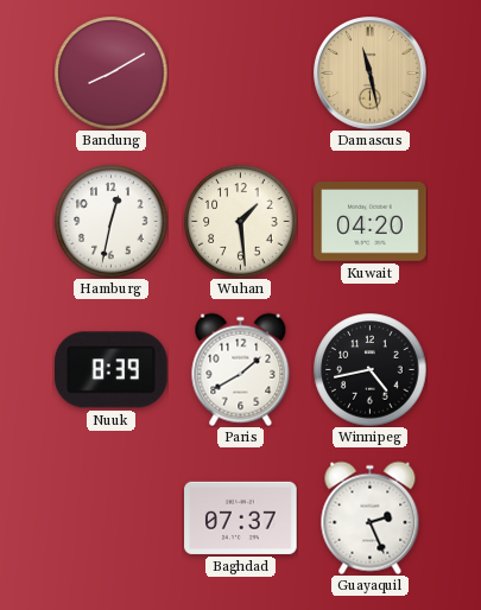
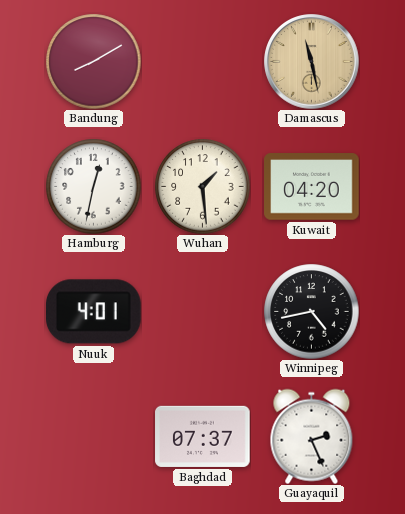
Nuuk: 8:39 -> 4:01 (94, 312)
Paris: 1:40 -> none (241, 369)
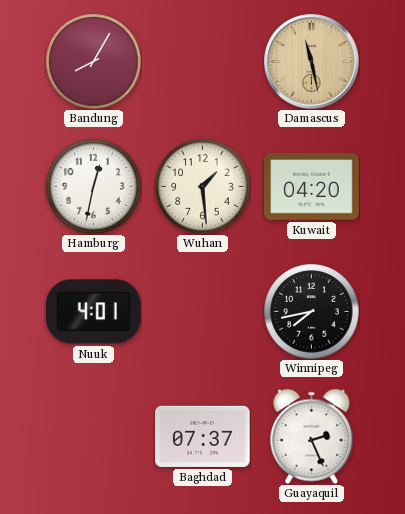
Bandung: 8:10 -> 8:05 (93, 61)
Winnipeg: 4:43 -> 7:43 (311, 311)
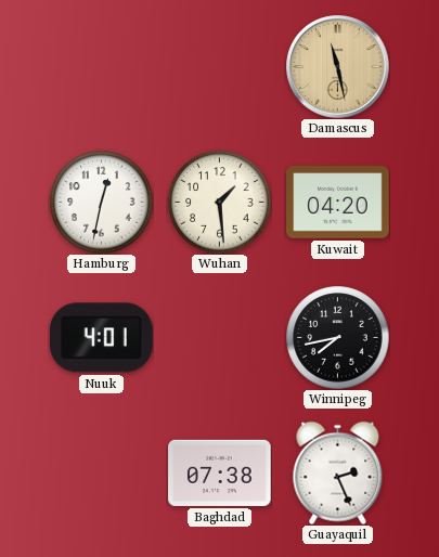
Bandung: 8:05 -> none (93, 61)
Baghdad: 07:37 -> 07:38 (220, 472)
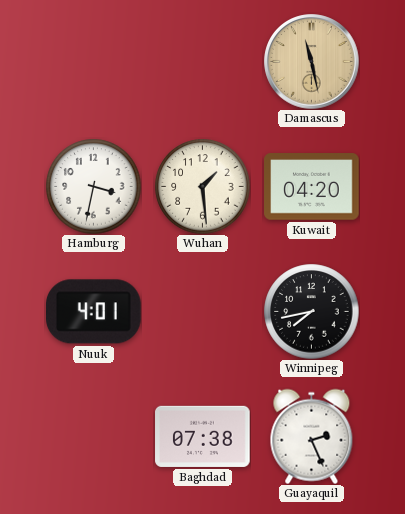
Hamburg: 12:32 -> 3:32 (93, 186)
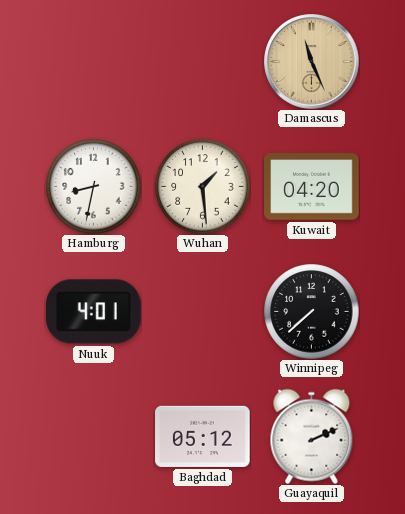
Damascus: 11:28 -> 11:26 (312, 62)
Hamburg: 3:32 -> 8:32 (93, 186)
Winnipeg: 7:43 -> 7:38 (311, 311)
Baghdad: 07:38 -> 05:12 (203, 436)
Guayaquil: 2:26 -> 2:11 (312, 436)
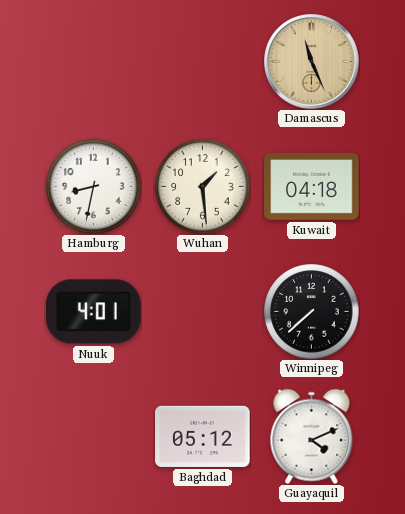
Kuwait: 04:20 -> 04:18 (312, 187)
Guayaquil: 2:11 -> 4:11 (312, 436)
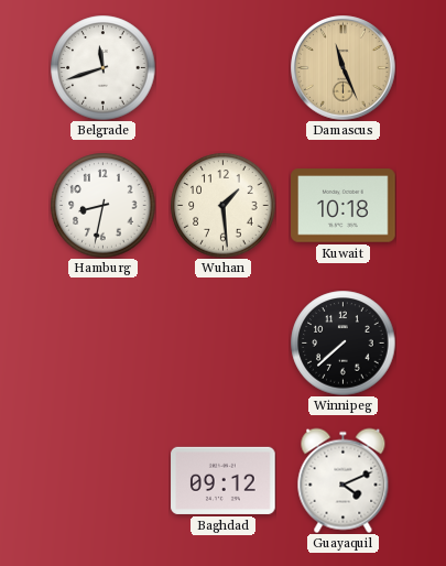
Belgrade: none -> 11:42 (102, 67)
Kuwait: 04:18 -> 10:18 (344, 206)
Nuuk: 4:01 -> none (94, 312)
Baghdad: 05:12 -> 09:12 (224, 480)
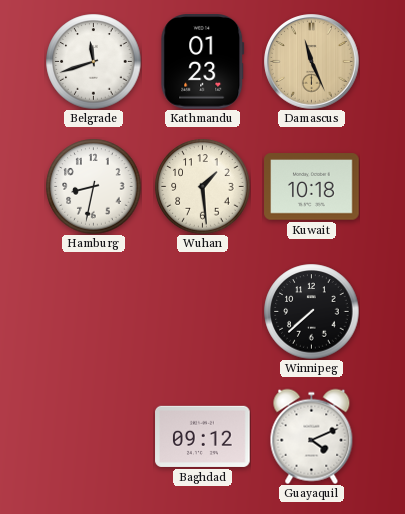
Kathmandu: none -> 01:23 (203, 62)
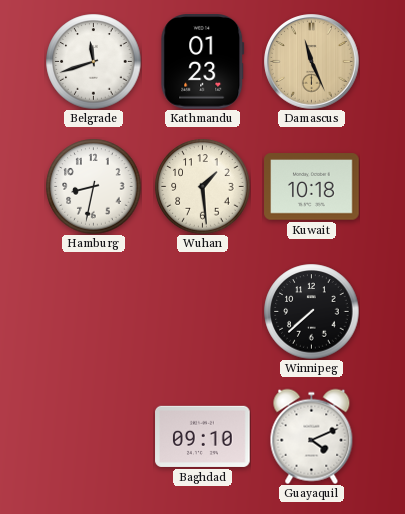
Baghdad: 09:12 -> 09:10 (203, 436)
